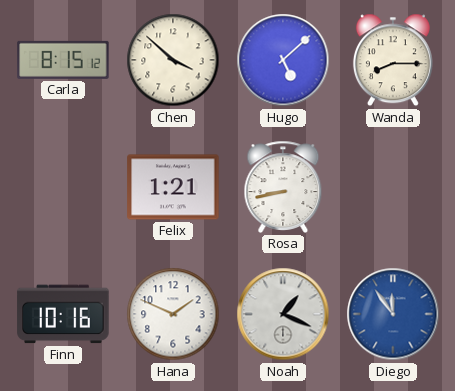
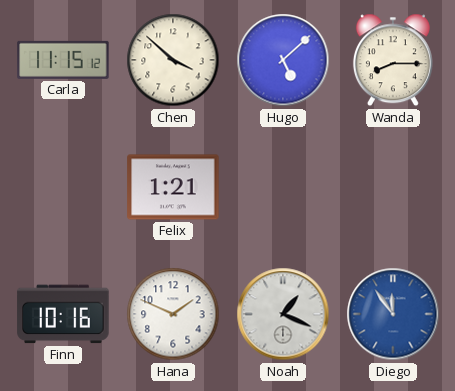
Carla: 8:15 -> 11:15 (63, 60)
Rosa: 8:43 -> none (283, 187)
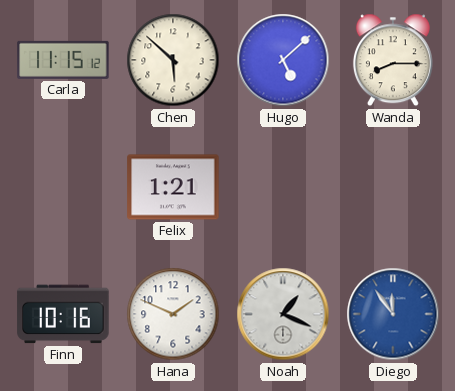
Chen: 3:52 -> 5:52 (173, 60)
